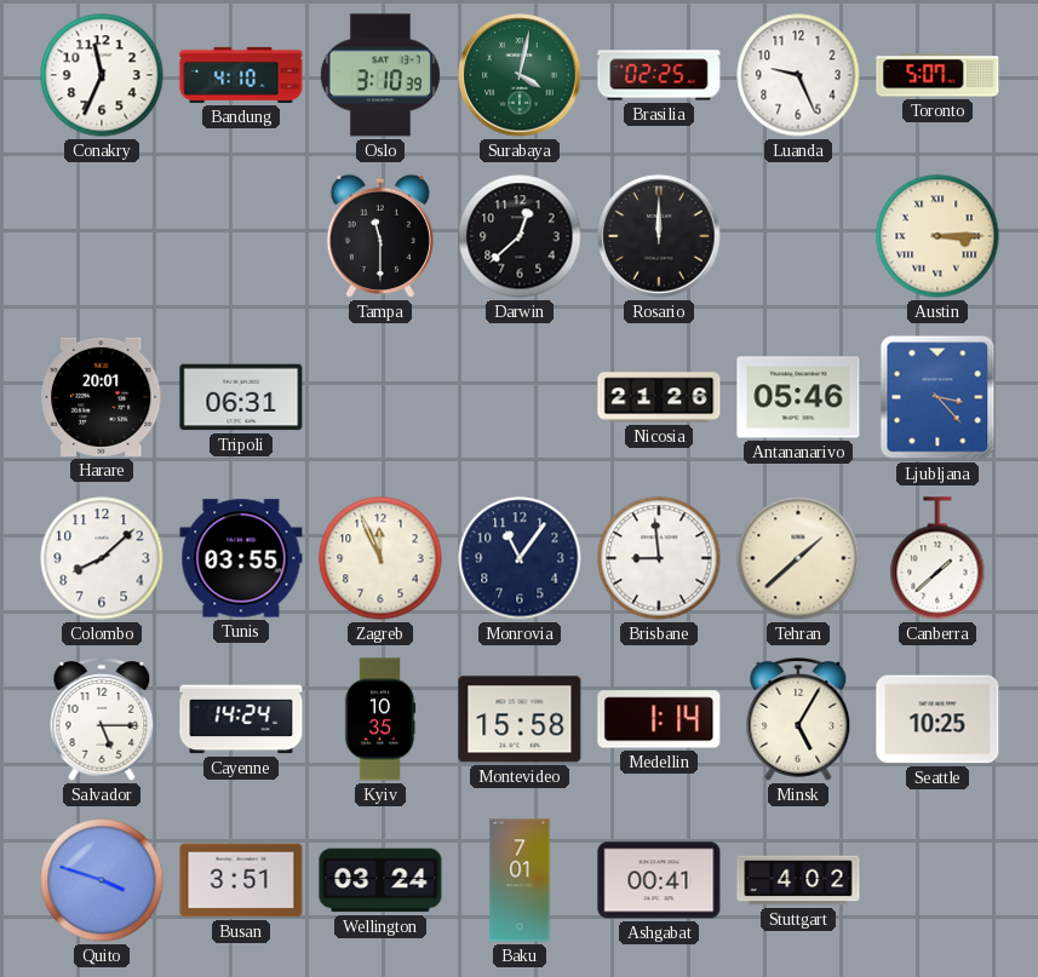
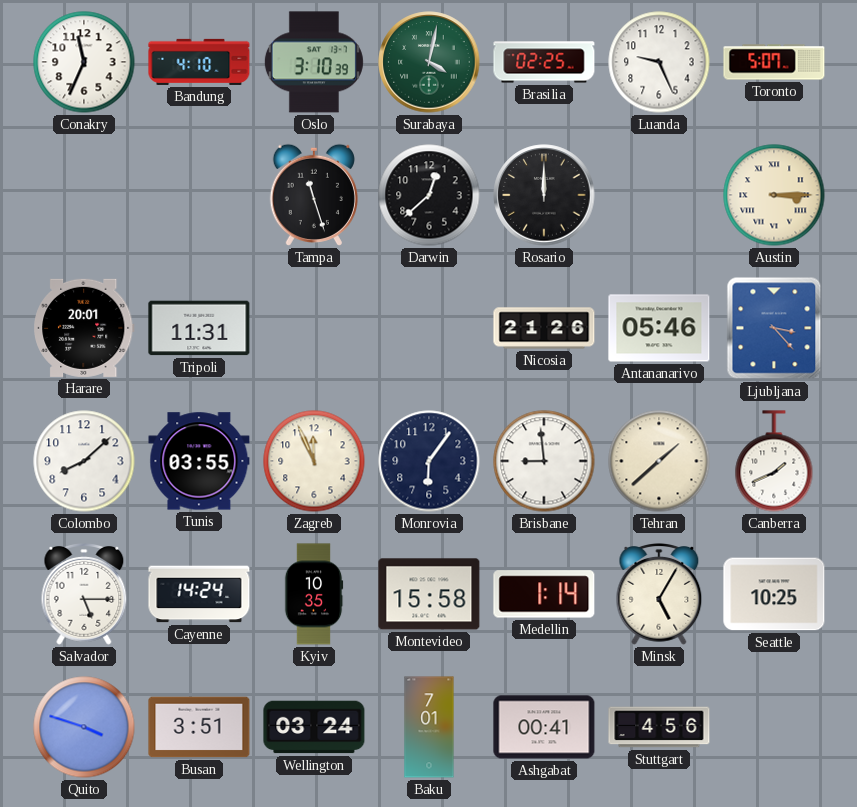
Tampa: 11:30 -> 11:27 (314, 195)
Tripoli: 06:31 -> 11:31 (199, 328)
Monrovia: 11:06 -> 6:06 (429, 461)
Canberra: 1:38 -> 1:41 (774, 461)
Stuttgart: 4:02 -> 4:56 (659, 727)
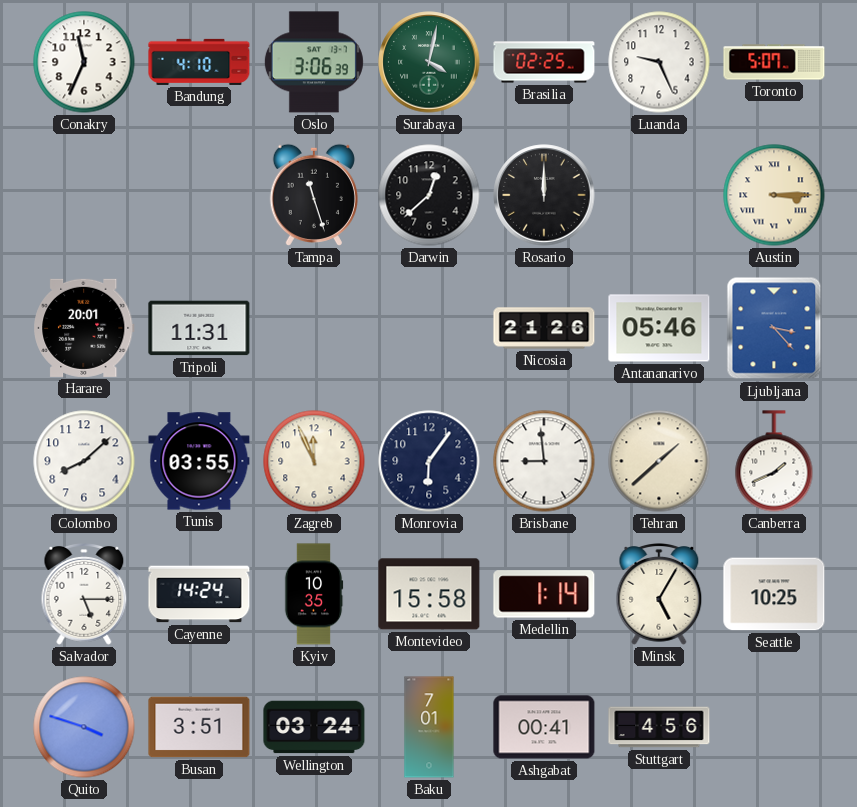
Oslo: 3:10 -> 3:06 (314, 62)
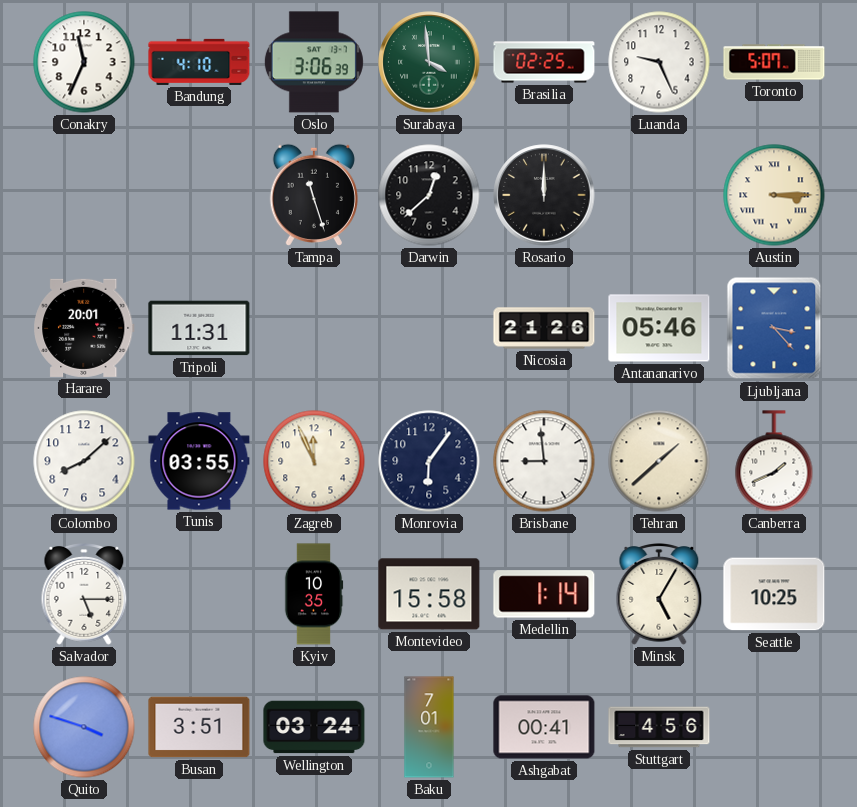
Surabaya: 4:02 -> 3:59 (429, 62)
Cayenne: 14:24 -> none (199, 594)
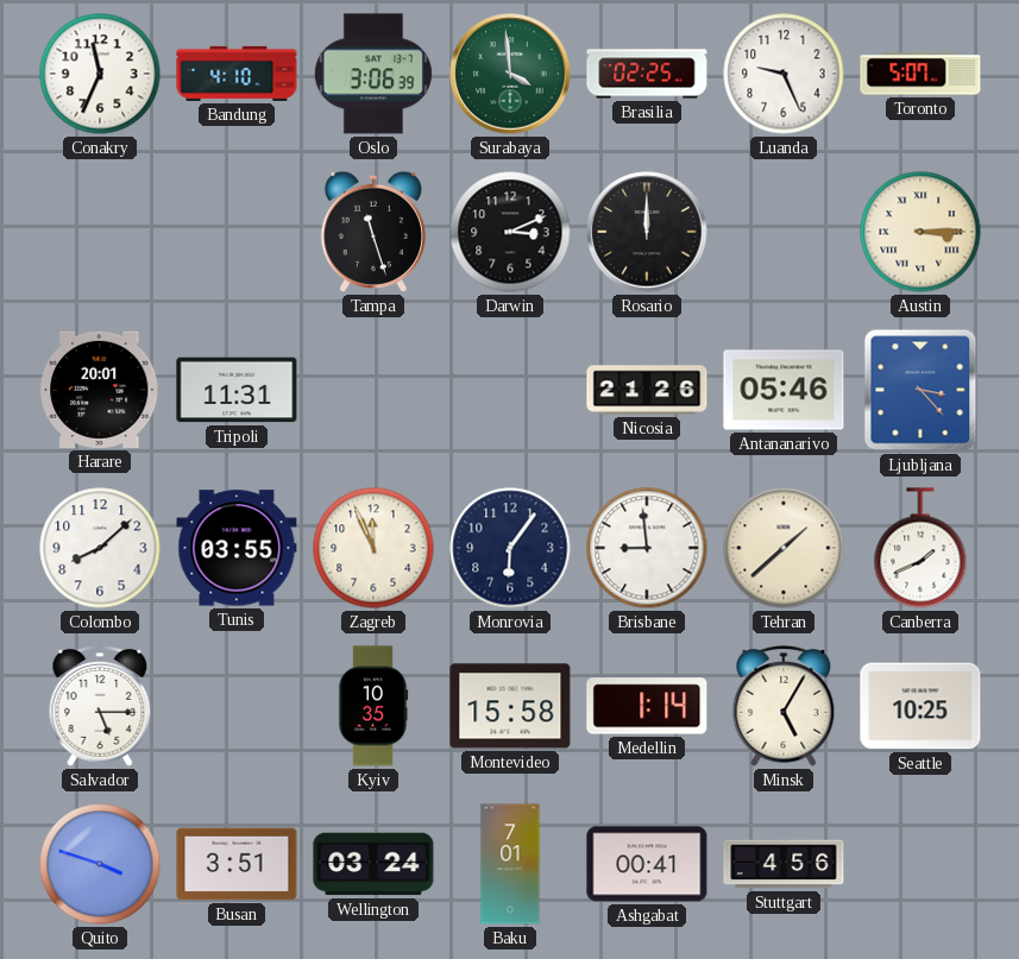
Darwin: 12:38 -> 3:11 (510, 232)
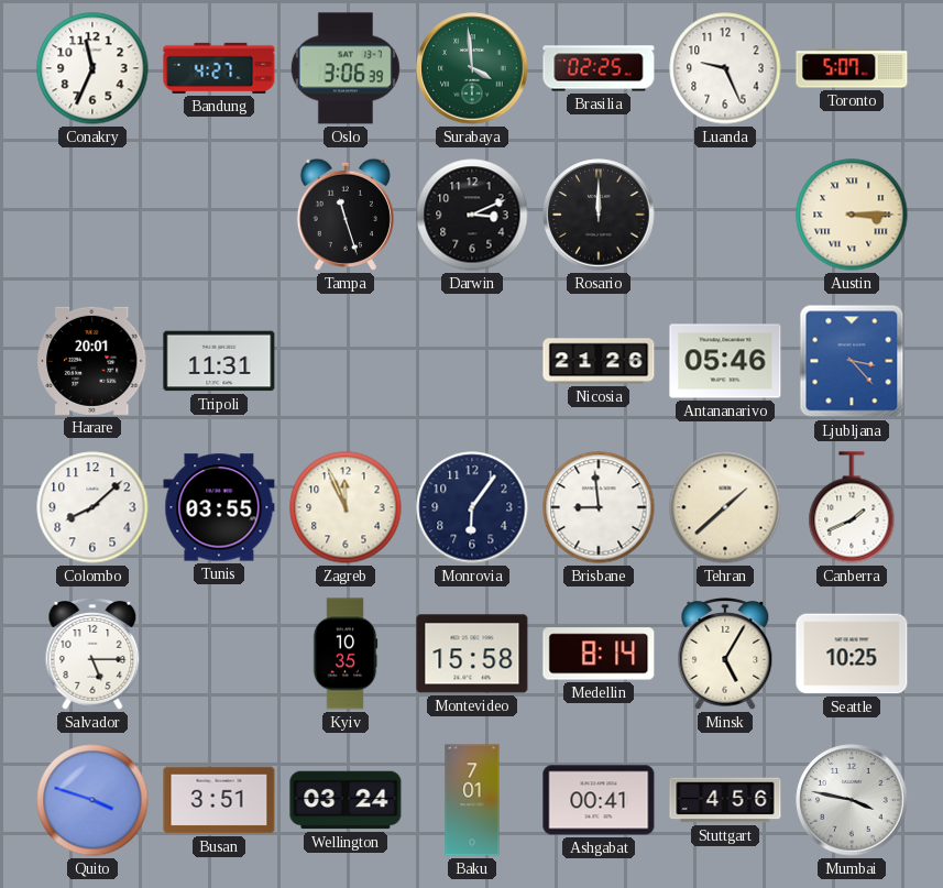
Bandung: 4:10 -> 4:27 (219, 68)
Medellin: 1:14 -> 8:14 (599, 654)
Mumbai: none -> 3:47 (852, 800)
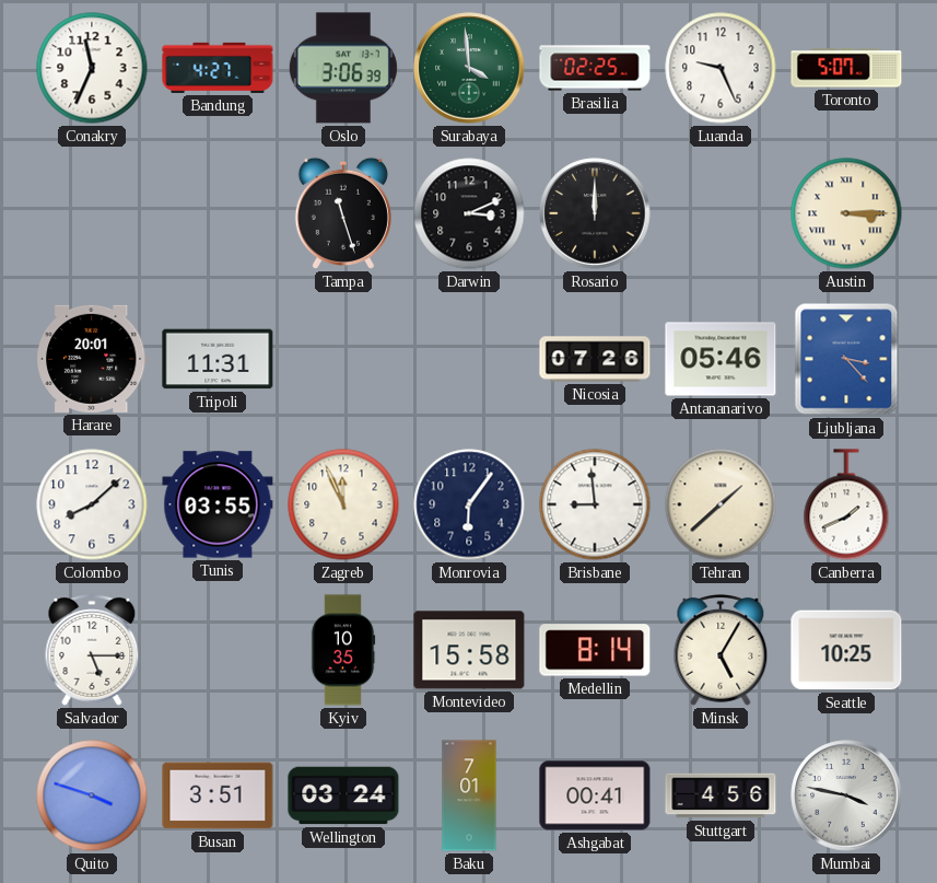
Nicosia: 21:26 -> 07:26 (595, 359)
